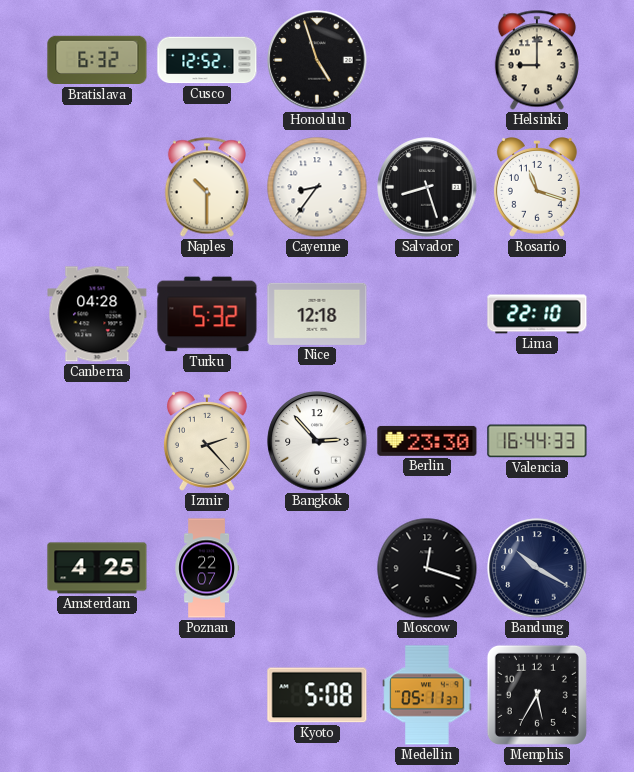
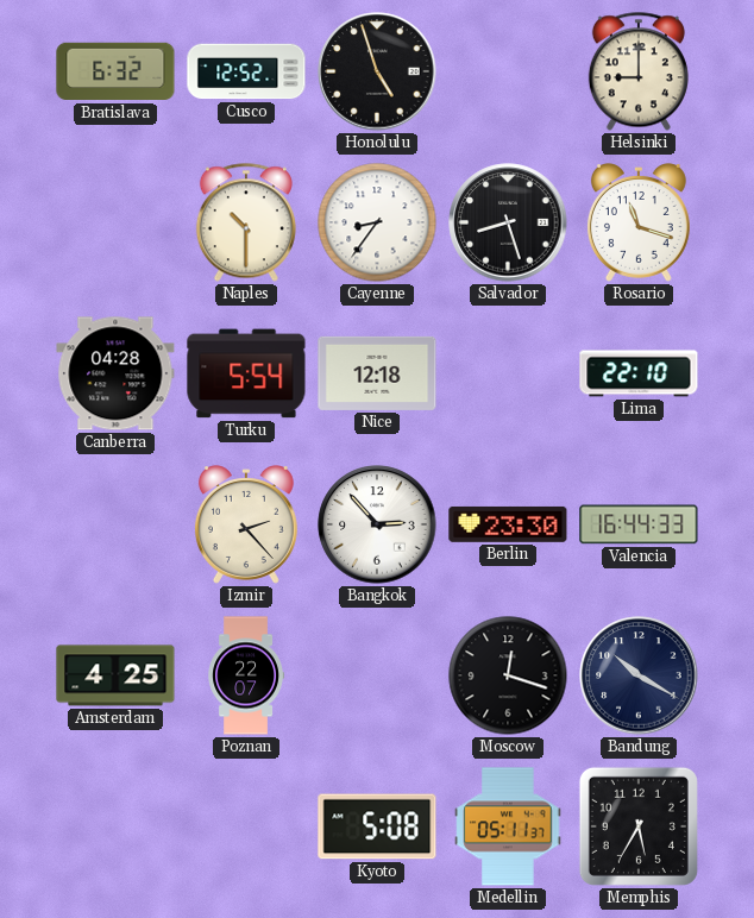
Turku: 5:32 -> 5:54 (246, 373)
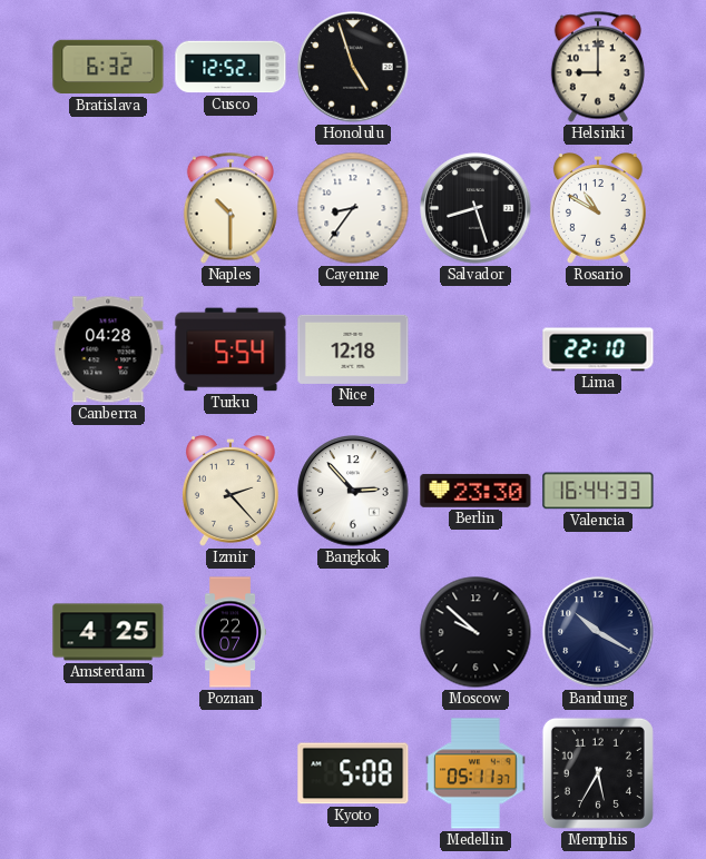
Rosario: 11:18 -> 10:50 (598, 208)
Moscow: 12:18 -> 9:52 (475, 632)
